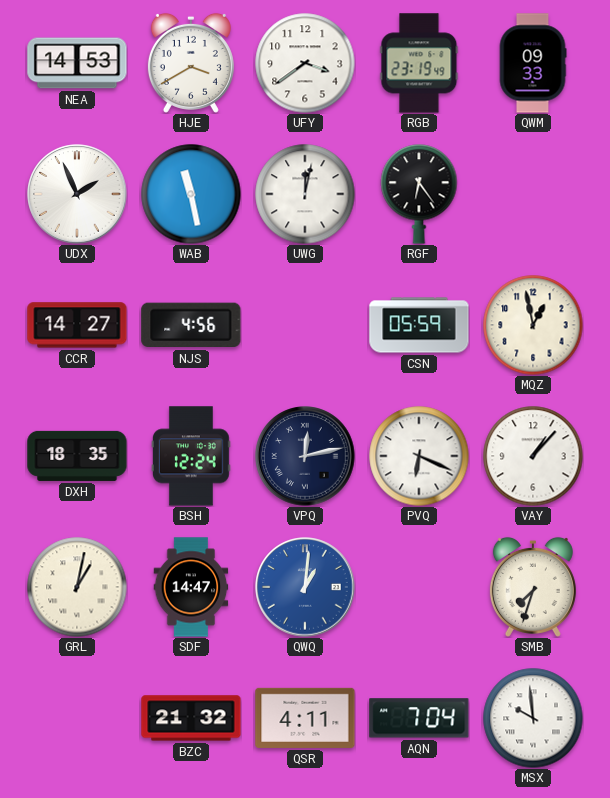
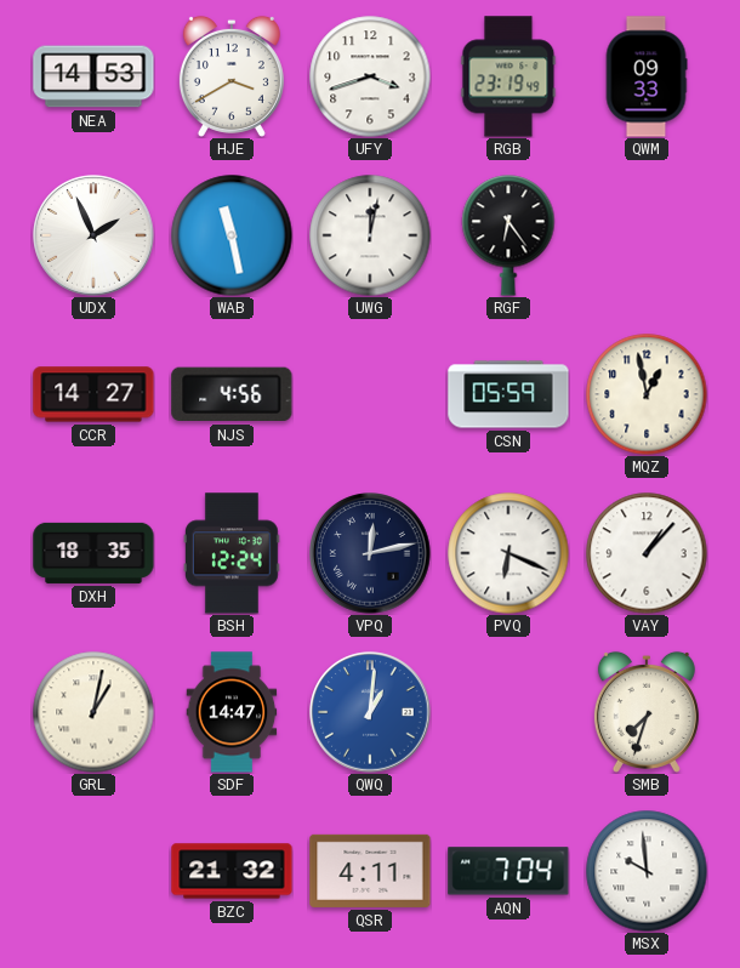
UFY: 3:39 -> 3:42 (370, 76)
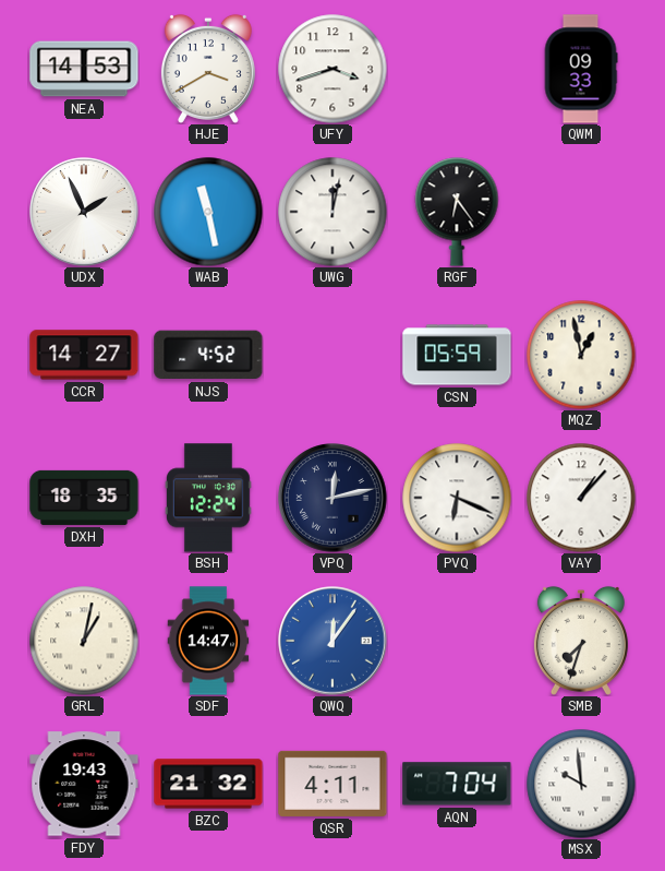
RGB: 23:19 -> none (508, 76)
NJS: 4:56 -> 4:52 (208, 355)
QWQ: 1:01 -> 12:06 (332, 641)
FDY: none -> 19:43 (84, 784)
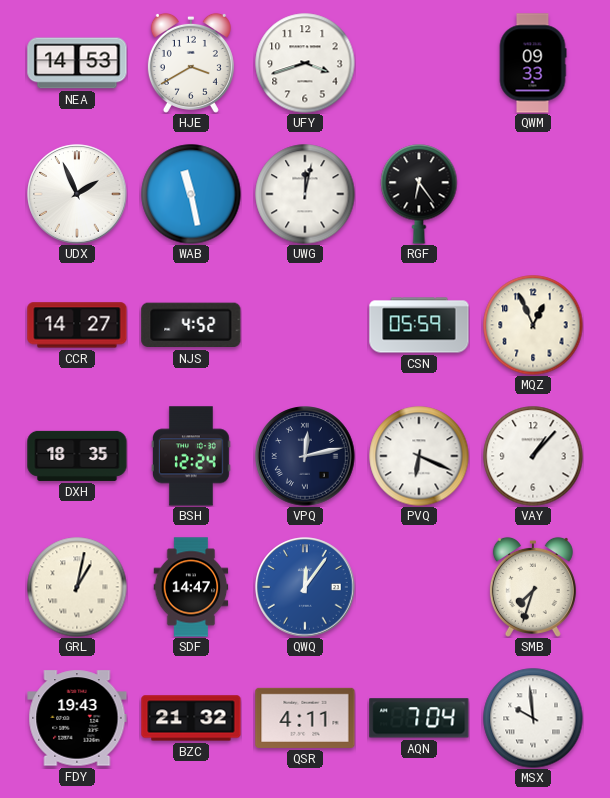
MQZ: 12:58 -> 12:56 (533, 325)
